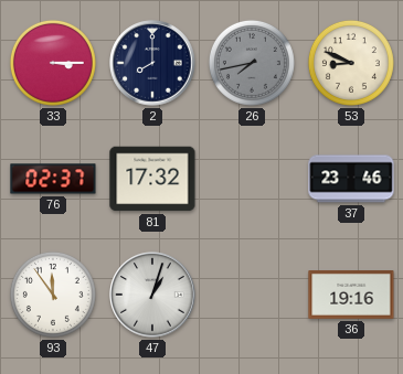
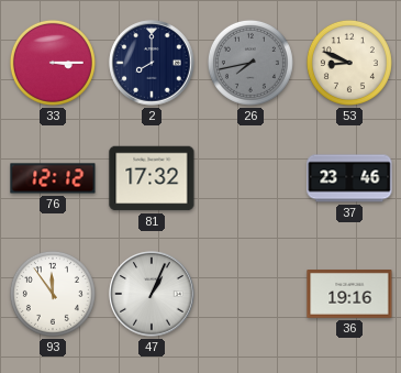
76: 02:37 -> 12:12 (53, 178)
47: 1:03 -> 1:04 (152, 294)
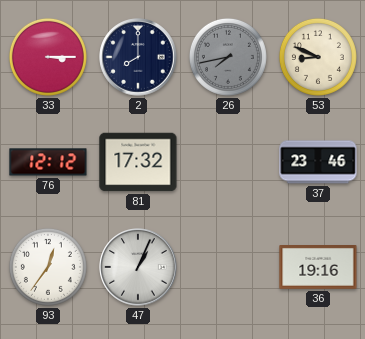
93: 11:54 -> 12:36 (48, 267)
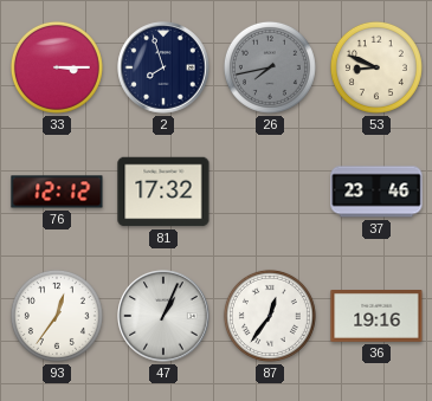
2: 8:00 -> 7:57 (163, 67)
87: none -> 12:36 (270, 316)
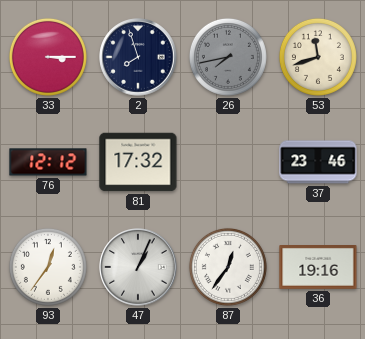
53: 8:49 -> 11:42 (318, 57)
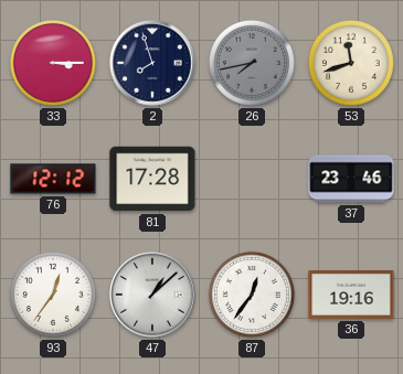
81: 17:32 -> 17:28 (152, 179)
47: 1:04 -> 1:08 (152, 295)
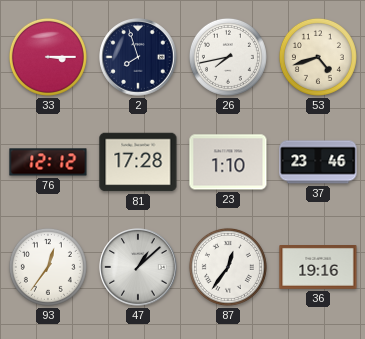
26 dial: grey -> white (228, 57)
53: 11:42 -> 4:42 (318, 57)
23: none -> 1:10 (228, 162)
